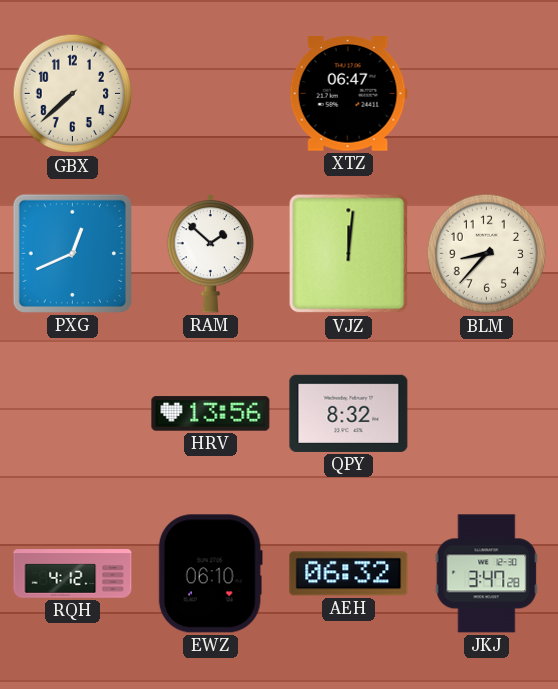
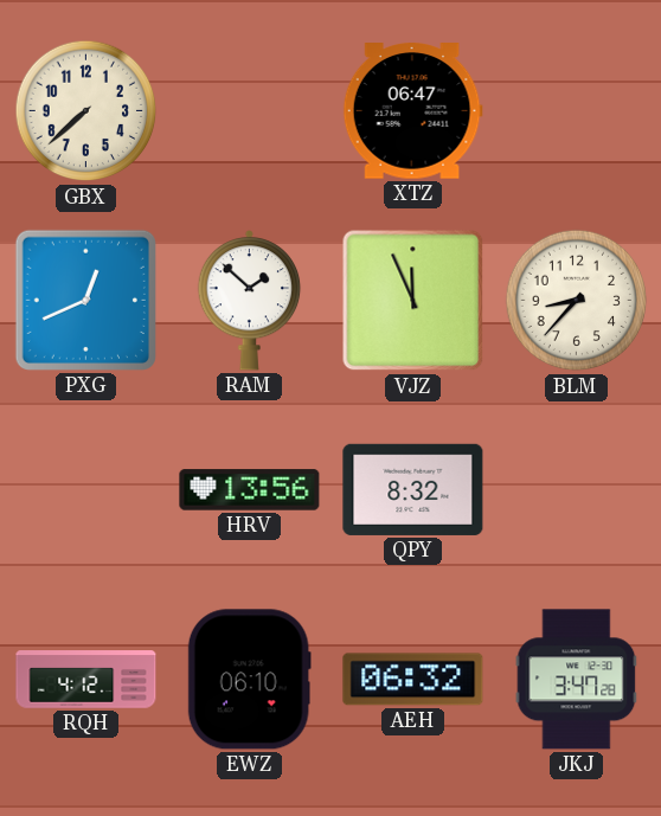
VJZ: 12:01 -> 11:56 (413, 301)
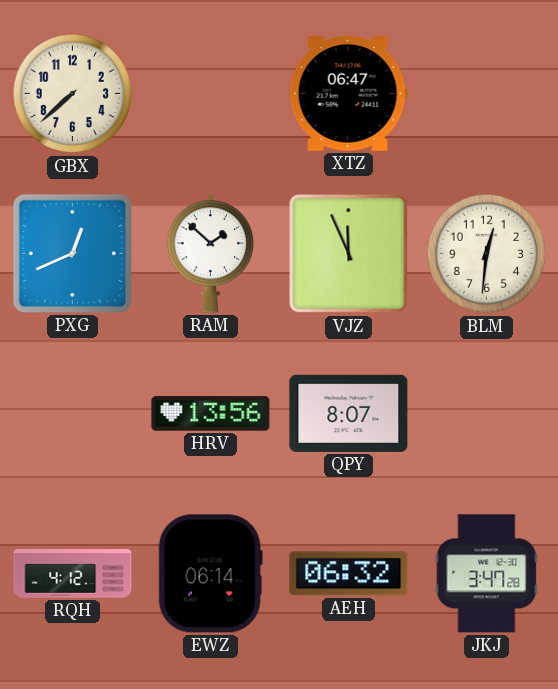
BLM: 8:37 -> 12:31 (487, 254)
QPY: 8:32 -> 8:07 (349, 413)
EWZ: 06:10 -> 06:14 (210, 574)
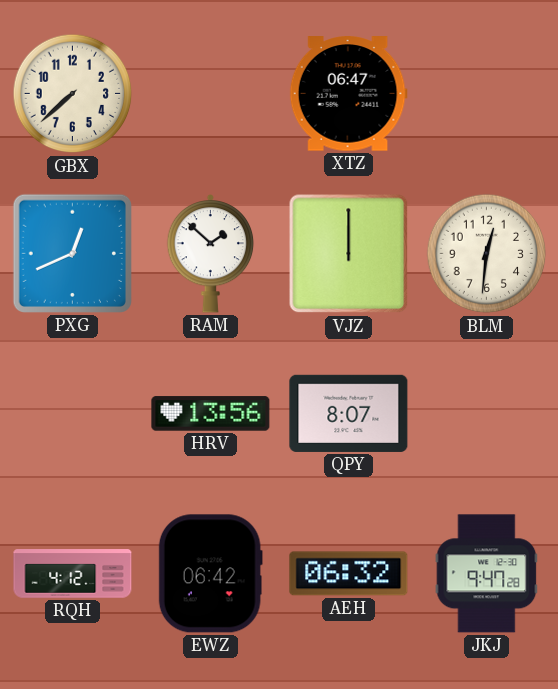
VJZ: 11:56 -> 12:00 (349, 254)
EWZ: 06:14 -> 06:42 (210, 574)
JKJ: 3:47 -> 9:47 (487, 574)
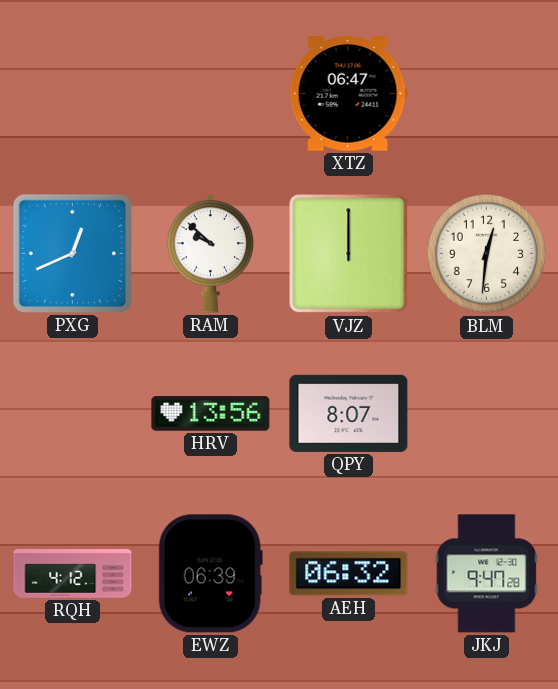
GBX: 7:38 -> none (73, 94)
RAM: 1:52 -> 9:52 (211, 253)
EWZ: 06:42 -> 06:39 (210, 574)
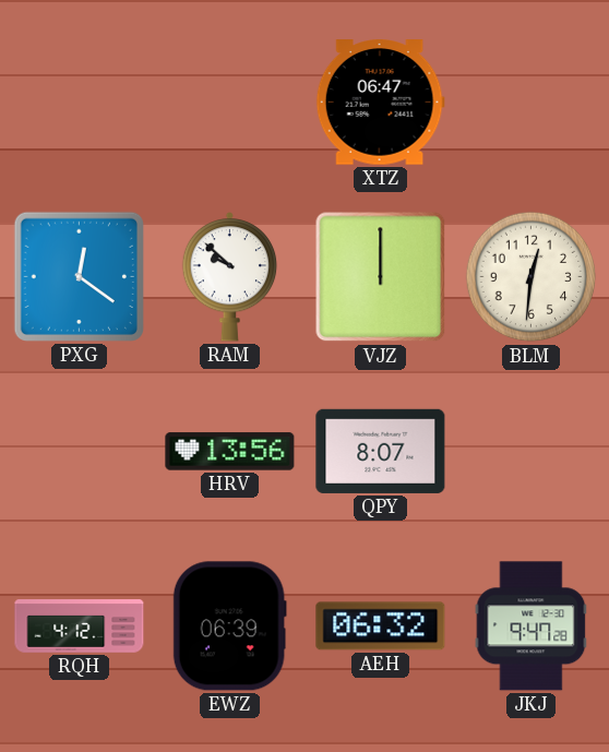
PXG: 12:41 -> 12:21 (79, 276)
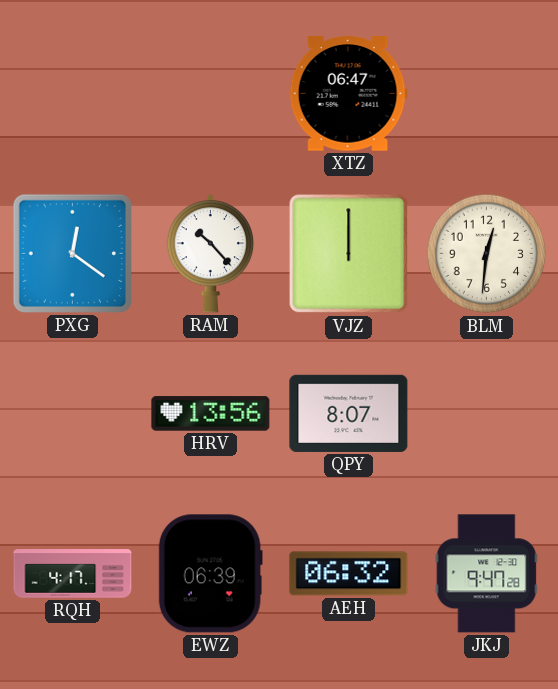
RAM: 9:52 -> 10:23 (211, 253)
RQH: 4:12 -> 4:17 (73, 574)
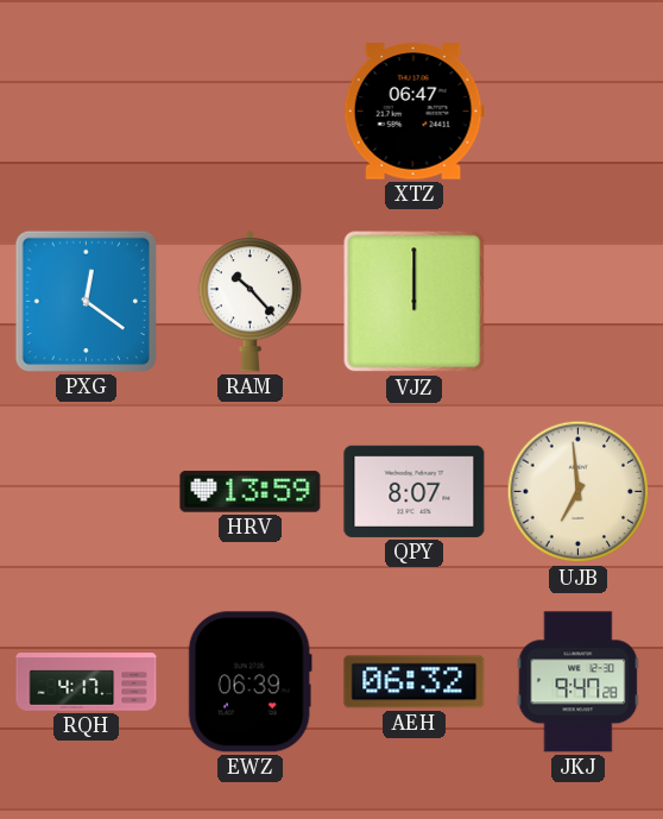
BLM: 12:31 -> none (487, 254)
HRV: 13:56 -> 13:59 (251, 492)
UJB: none -> 6:59 (579, 492)
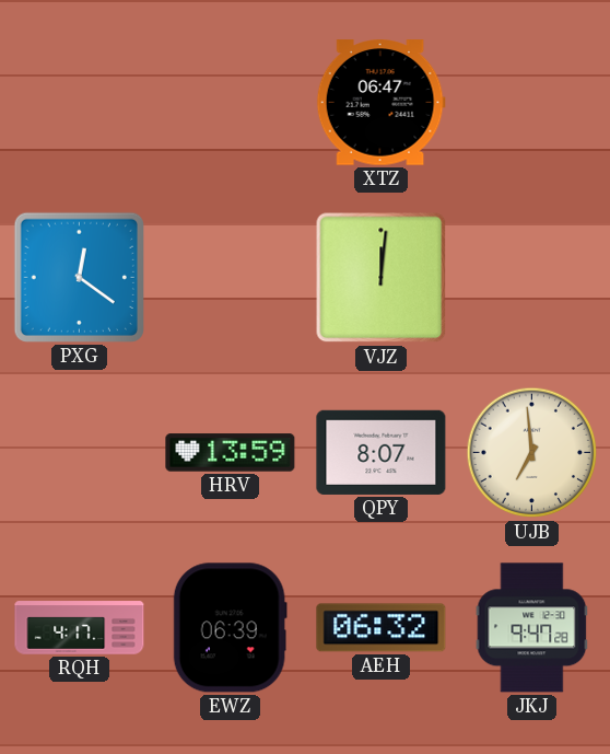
RAM: 10:23 -> none (251, 301)
VJZ: 12:00 -> 12:01 (382, 278)
